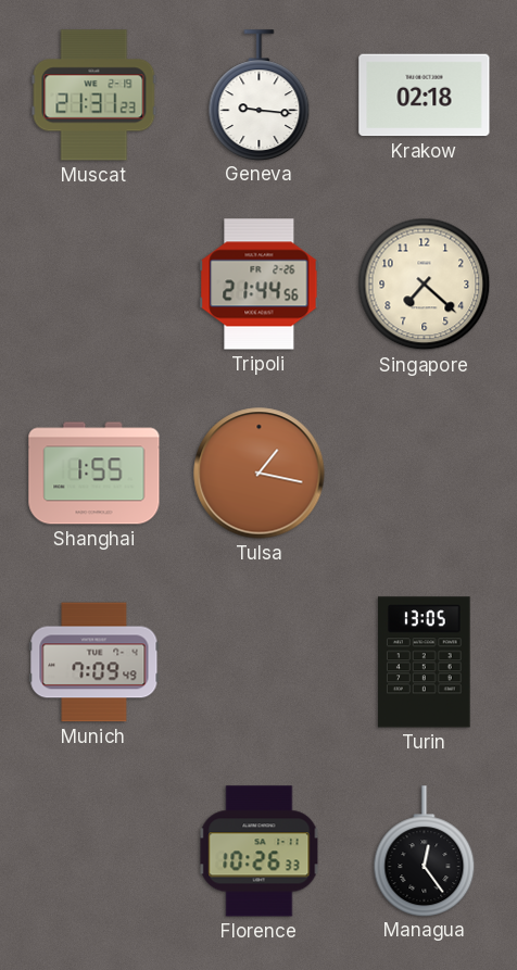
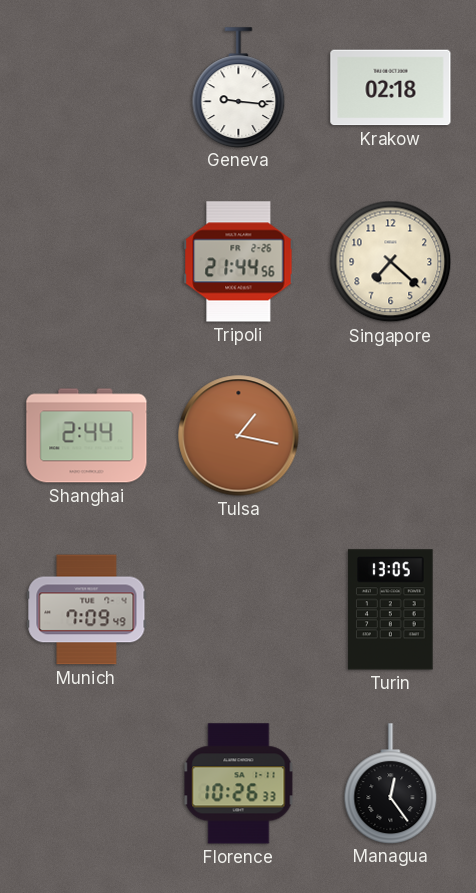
Muscat: 21:31 -> none (94, 96)
Shanghai: 1:55 -> 2:44 (87, 436)
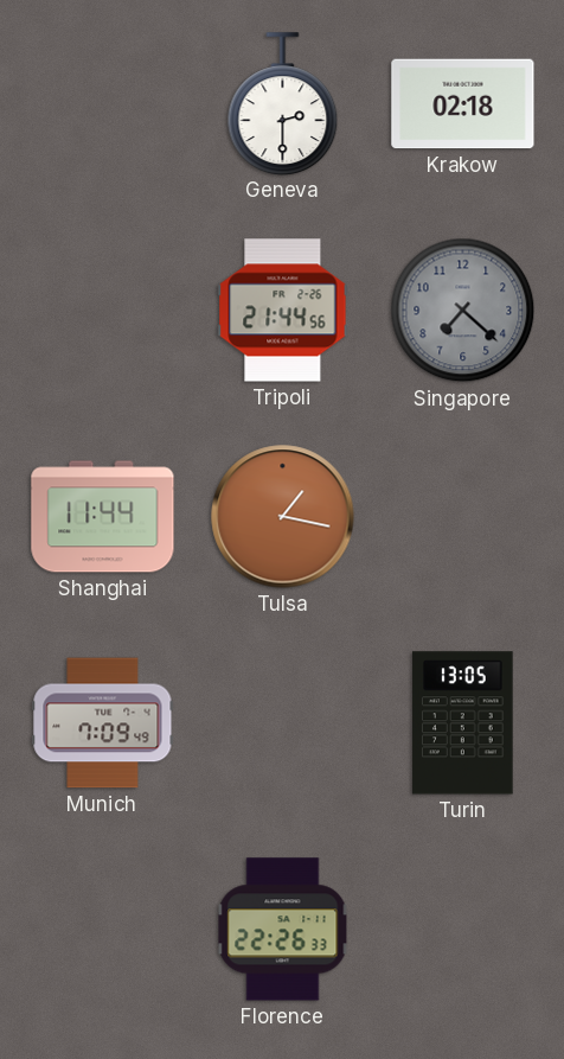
Geneva: 9:16 -> 2:30 (283, 103)
Singapore dial: cream -> grey (463, 311)
Shanghai: 2:44 -> 11:44 (103, 517)
Florence: 10:26 -> 22:26 (283, 930)
Managua: 12:24 -> none (391, 783)
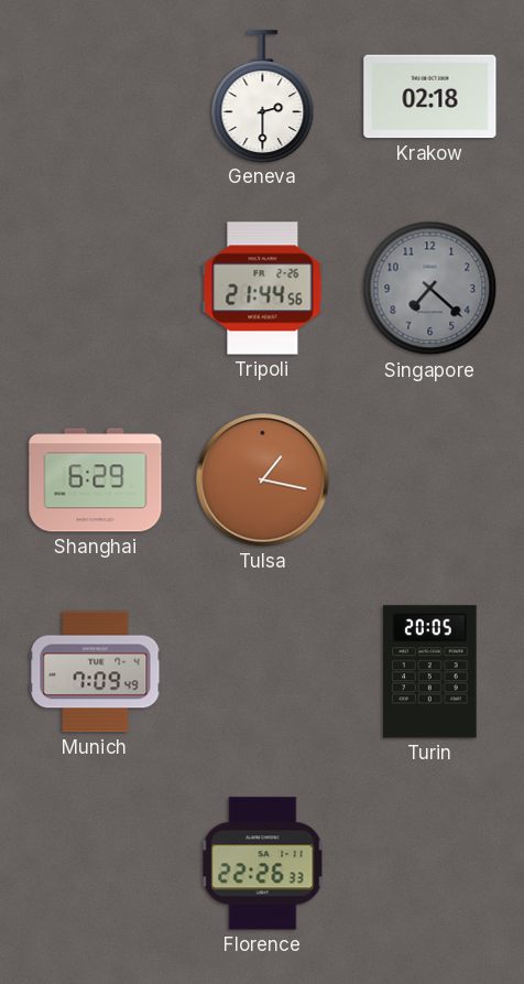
Shanghai: 11:44 -> 6:29 (96, 480)
Turin: 13:05 -> 20:05 (430, 672)
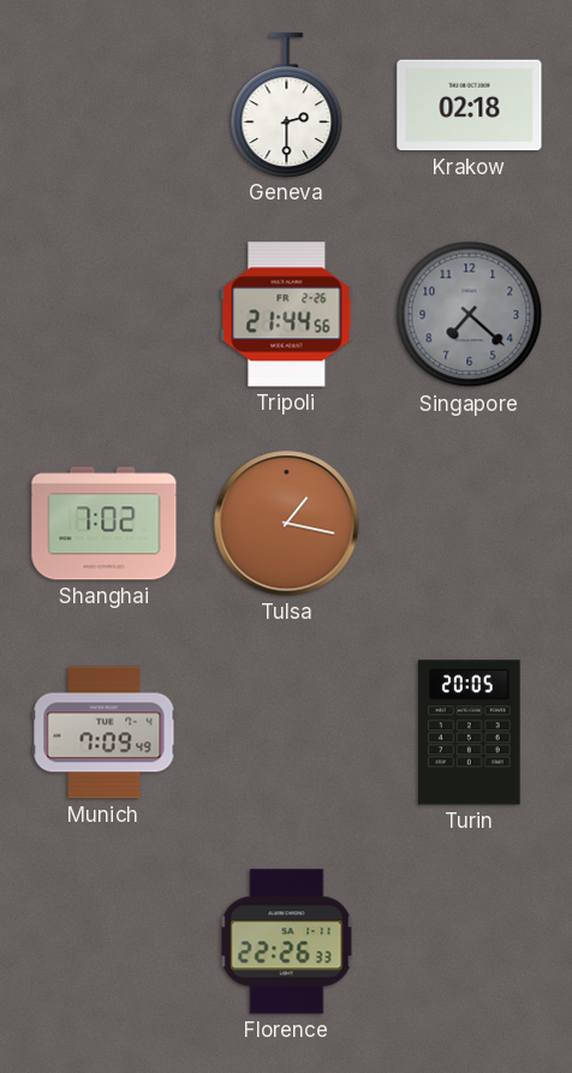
Shanghai: 6:29 -> 7:02 (105, 524)
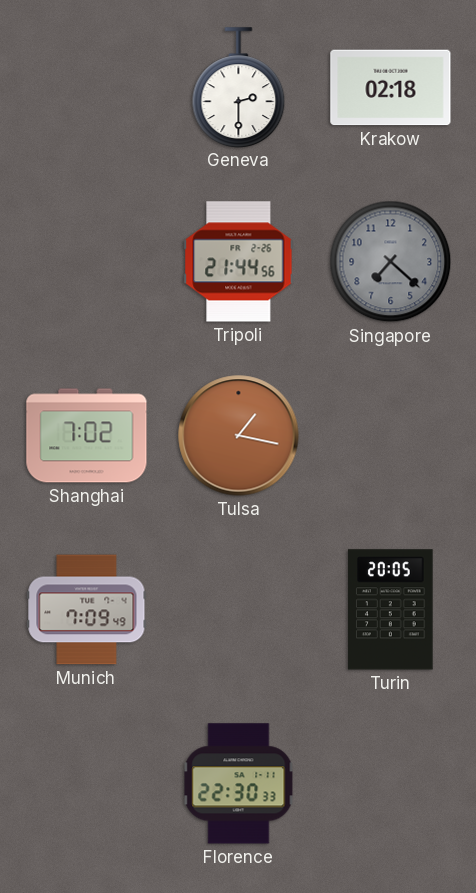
Florence: 22:26 -> 22:30 (239, 784)
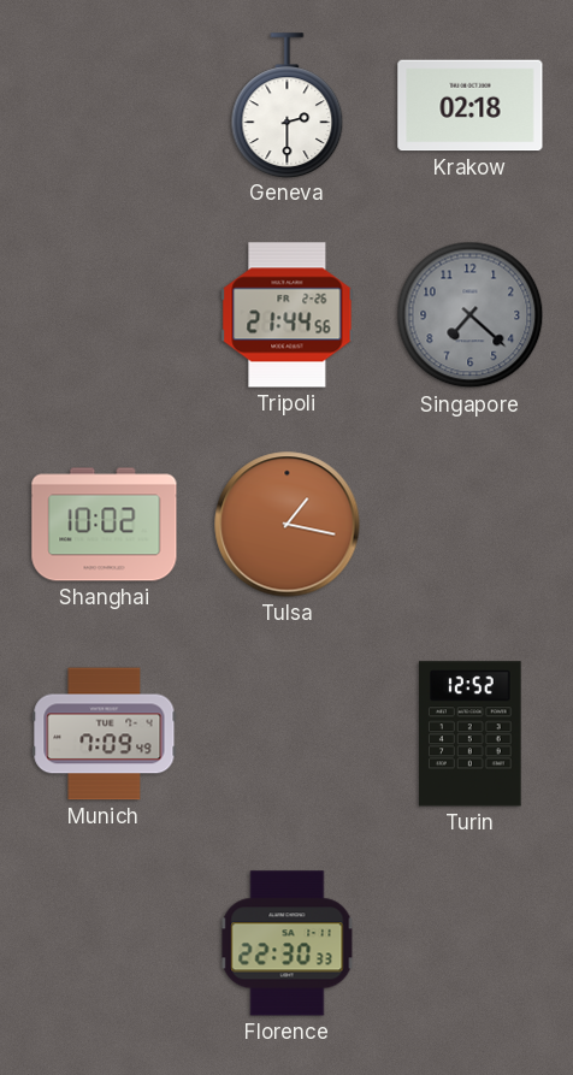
Shanghai: 7:02 -> 10:02 (105, 525)
Turin: 20:05 -> 12:52 (471, 734)
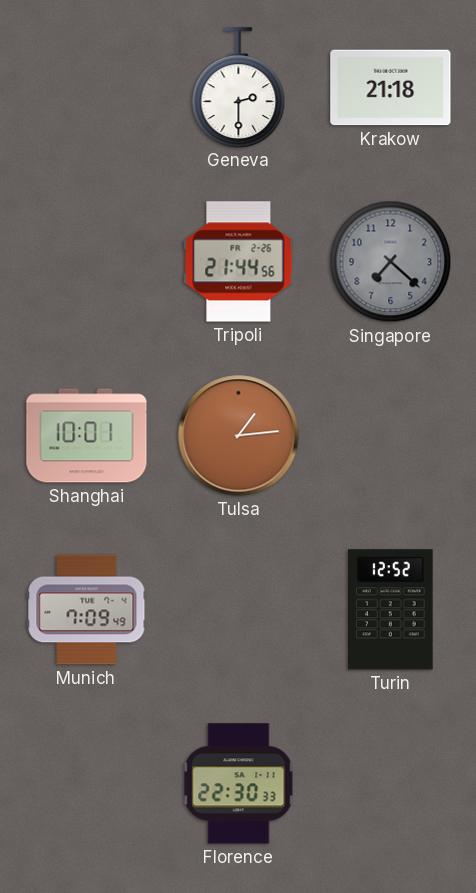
Krakow: 02:18 -> 21:18 (391, 88)
Shanghai: 10:02 -> 10:01 (87, 436)
Tulsa: 1:17 -> 1:14 (239, 436)
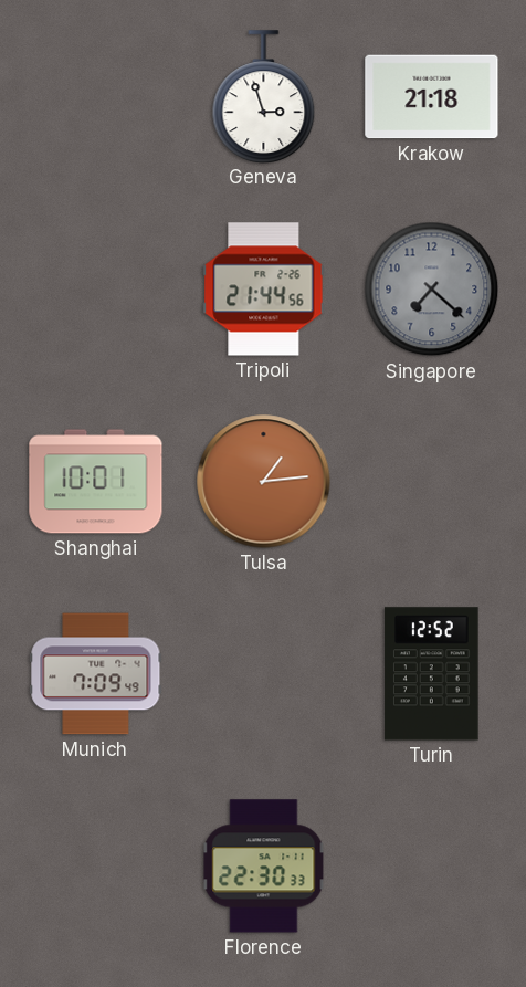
Geneva: 2:30 -> 2:57 (264, 96)
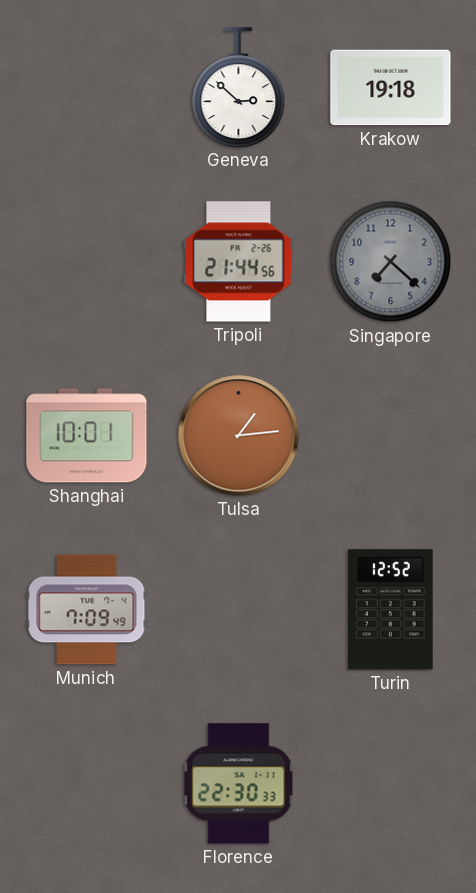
Geneva: 2:57 -> 2:52 (239, 87)
Krakow: 21:18 -> 19:18 (391, 88)
